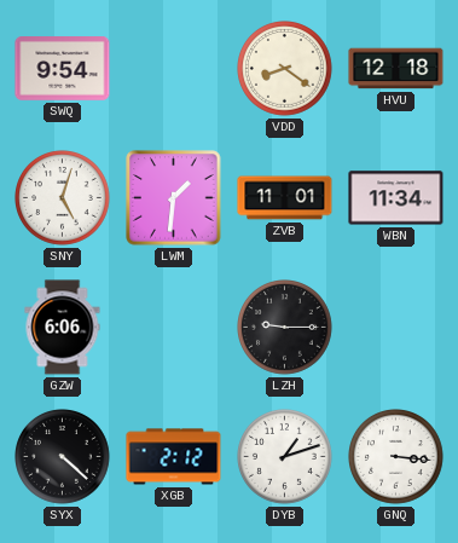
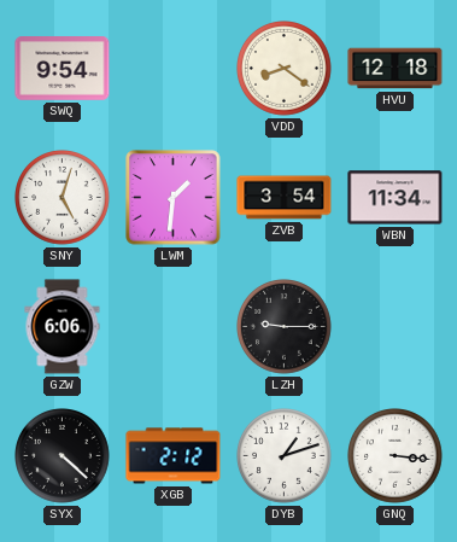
ZVB: 11:01 -> 3:54 (285, 198)
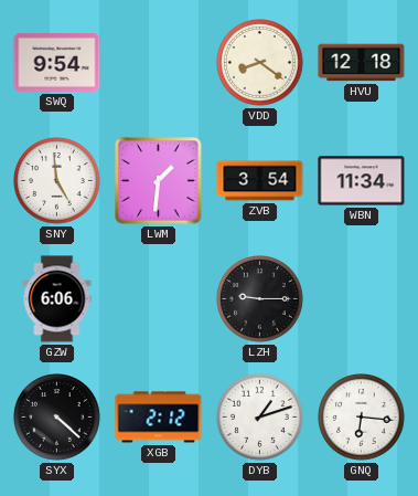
SNY: 5:03 -> 4:59 (57, 181)
GNQ: 3:16 -> 6:16 (362, 418)
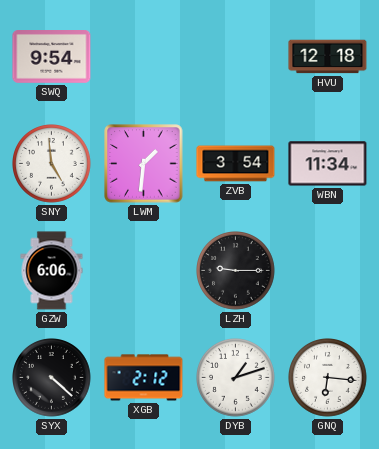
VDD: 8:21 -> none (260, 63)
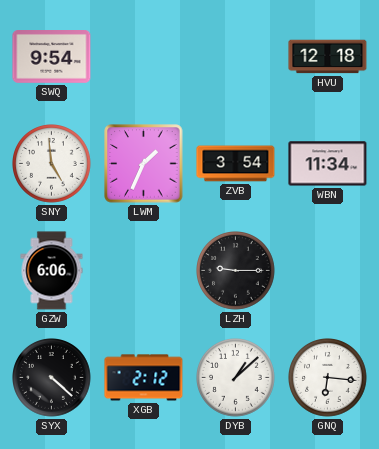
LWM: 1:31 -> 1:34 (144, 164)
DYB: 1:12 -> 1:08 (236, 378)
